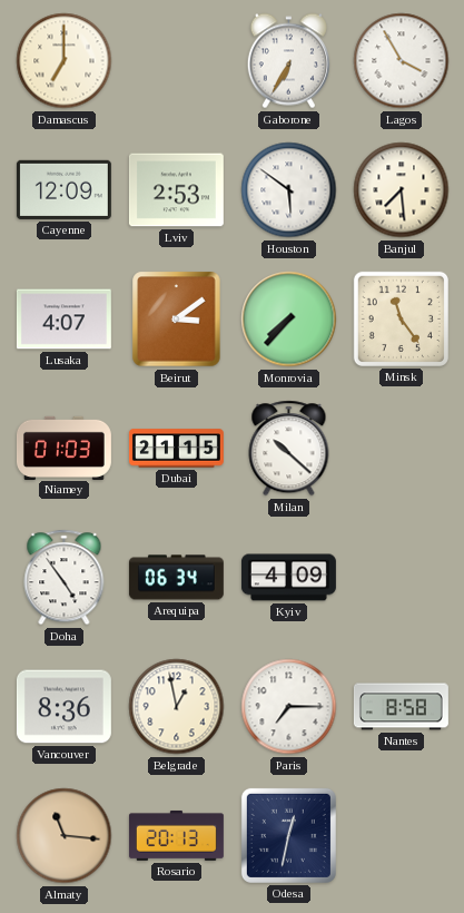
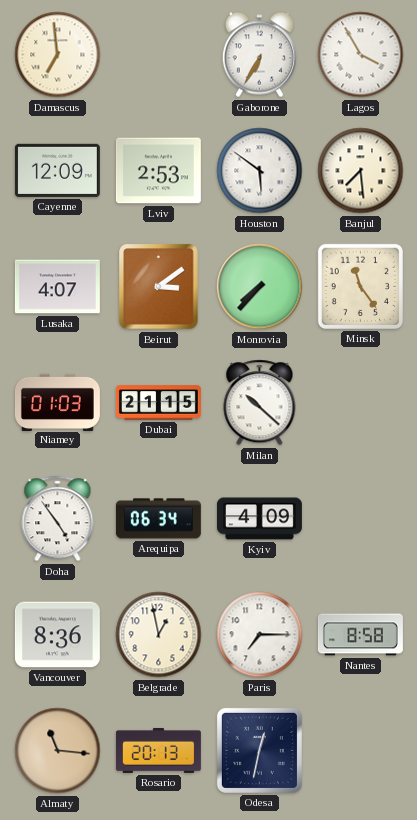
Damascus: 7:00 -> 6:59 (58, 55)
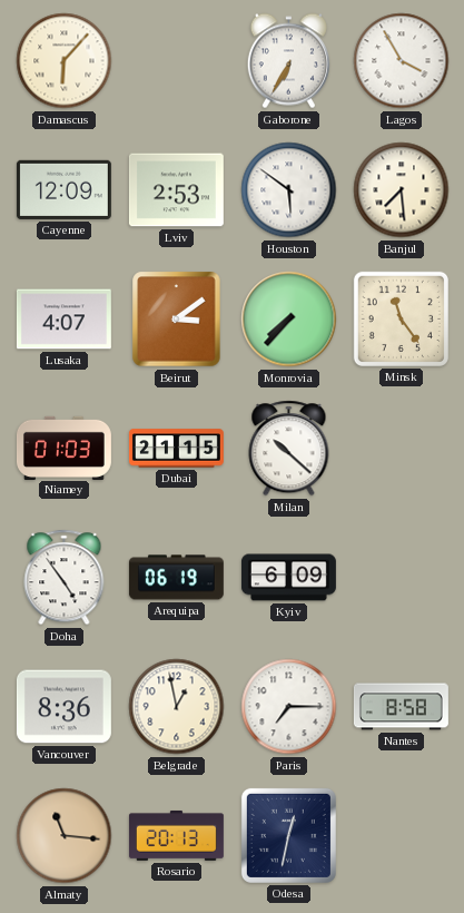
Damascus: 6:59 -> 6:07 (65, 61)
Arequipa: 06:34 -> 06:19 (176, 578)
Kyiv: 4:09 -> 6:09 (288, 578)
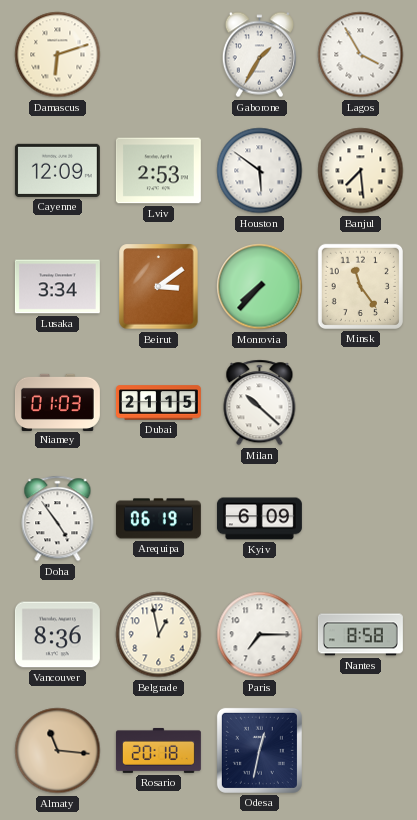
Damascus: 6:07 -> 6:12 (58, 55)
Gaborone: 6:35 -> 1:35 (259, 55)
Lusaka: 4:07 -> 3:34 (57, 287)
Rosario: 20:13 -> 20:18 (158, 750)
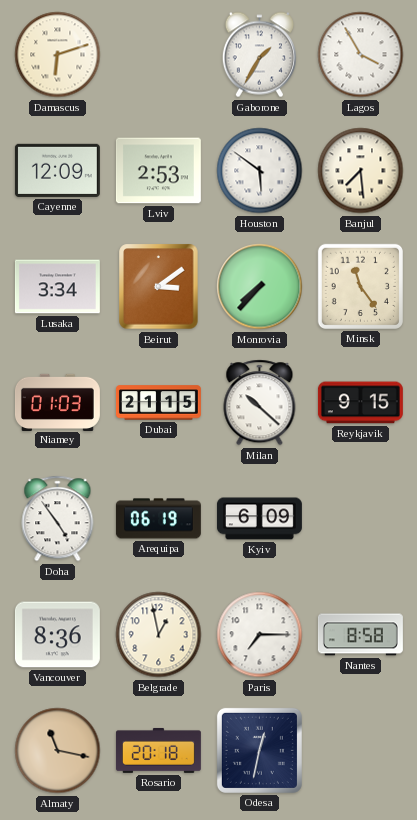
Reykjavik: none -> 9:15 (360, 403)
Almaty: 11:16 -> 11:17 (58, 751)
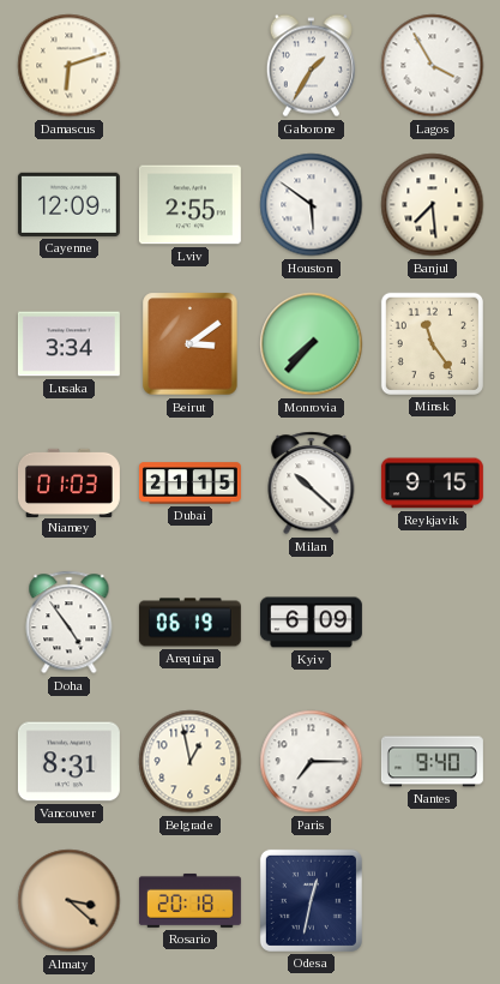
Lviv: 2:53 -> 2:55 (189, 205)
Vancouver: 8:36 -> 8:31 (68, 762)
Nantes: 8:58 -> 9:40 (432, 762)
Almaty: 11:17 -> 3:22 (70, 901)
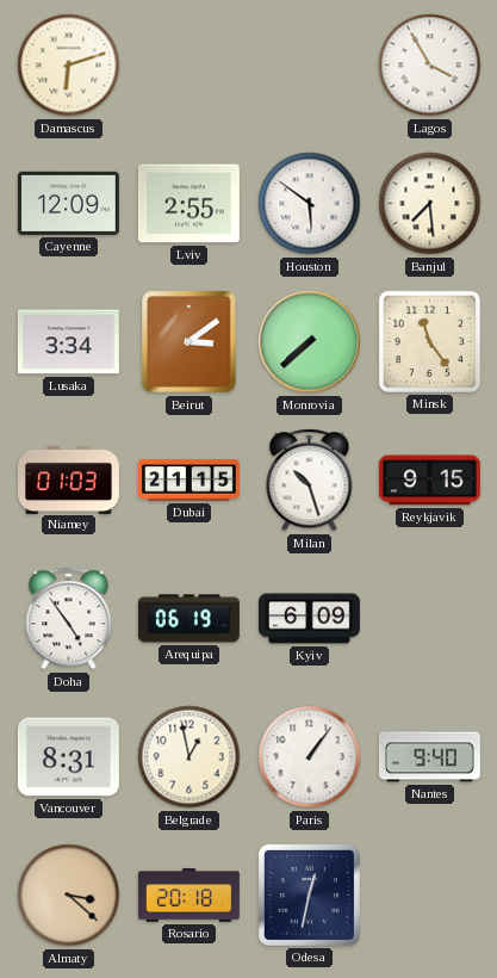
Gaborone: 1:35 -> none (311, 66)
Monrovia: 7:37 -> 7:38 (310, 342)
Milan: 10:22 -> 10:27 (310, 481)
Paris: 7:15 -> 1:06 (310, 757)
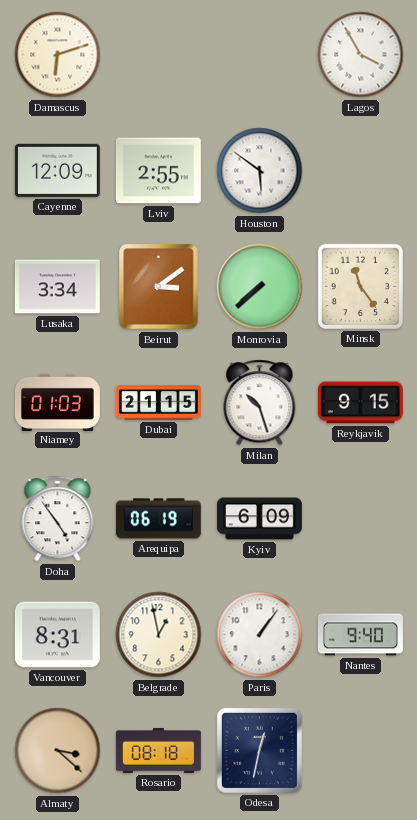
Banjul: 7:29 -> none (430, 204)
Rosario: 20:18 -> 08:18 (158, 750)
